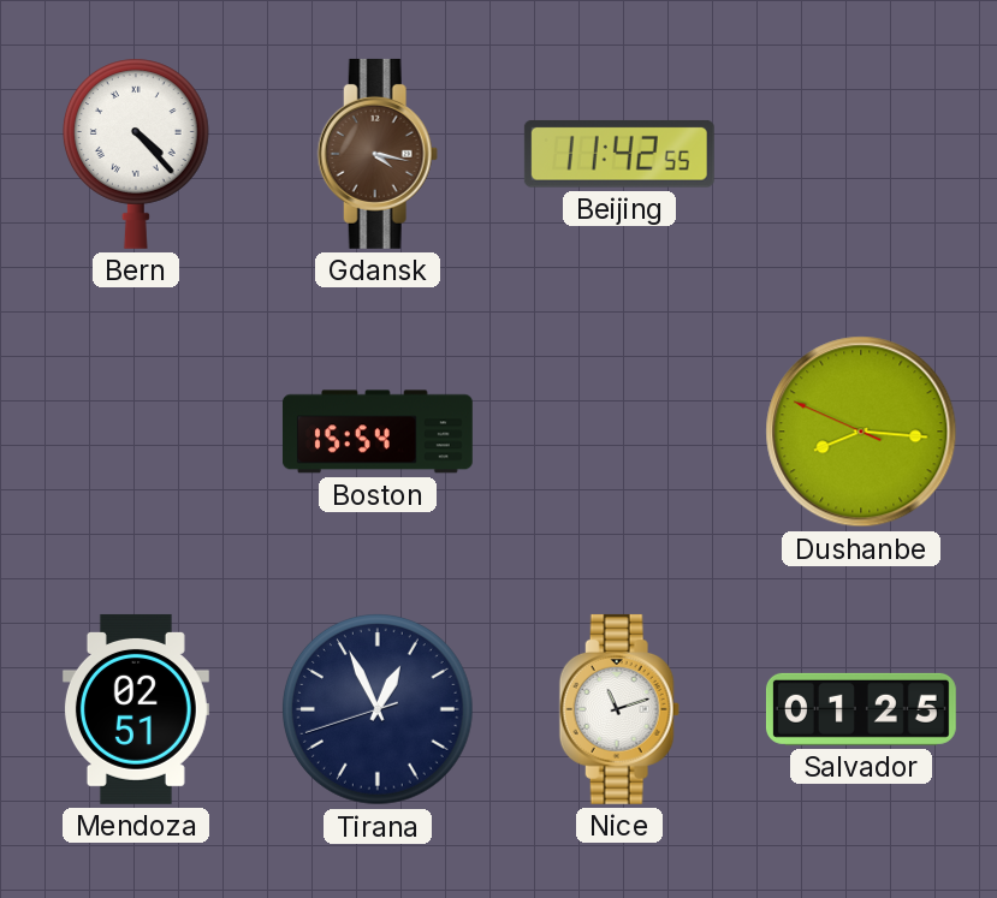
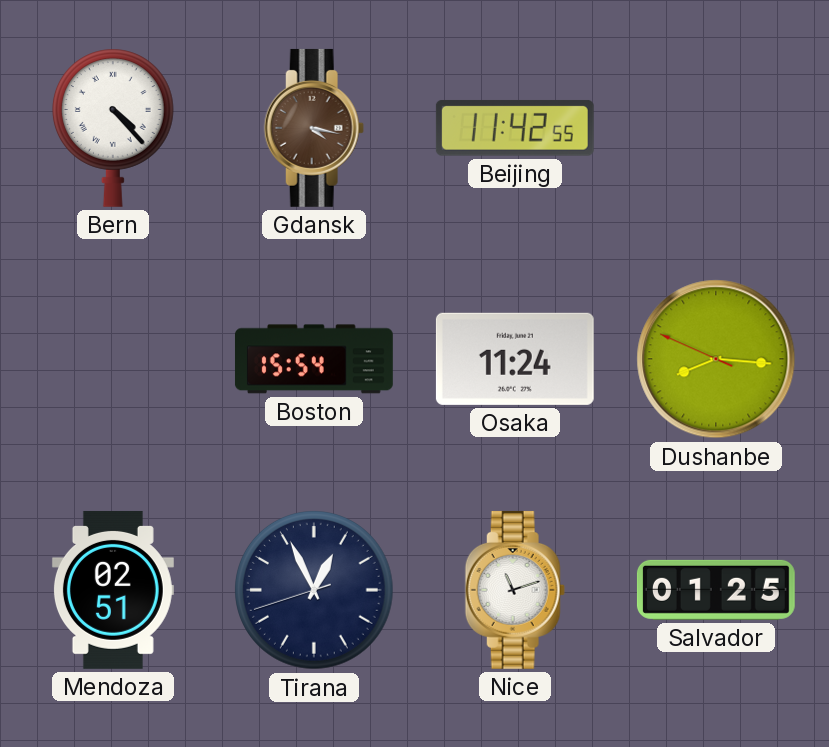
Osaka: none -> 11:24 (515, 359)
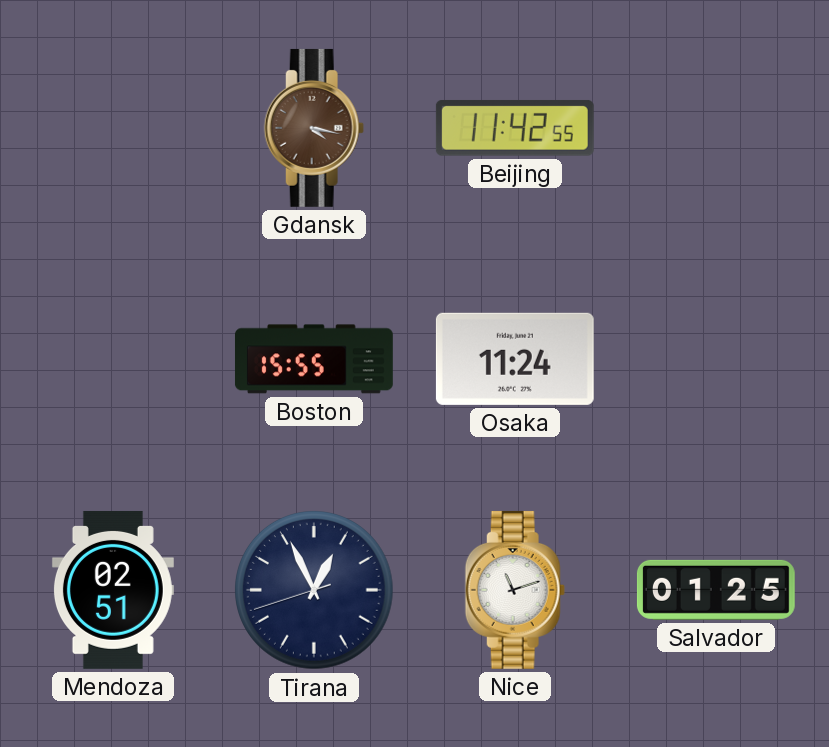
Bern: 4:23 -> none (113, 128)
Boston: 15:54 -> 15:55 (314, 359)
Dushanbe: 8:15 -> none (716, 359)
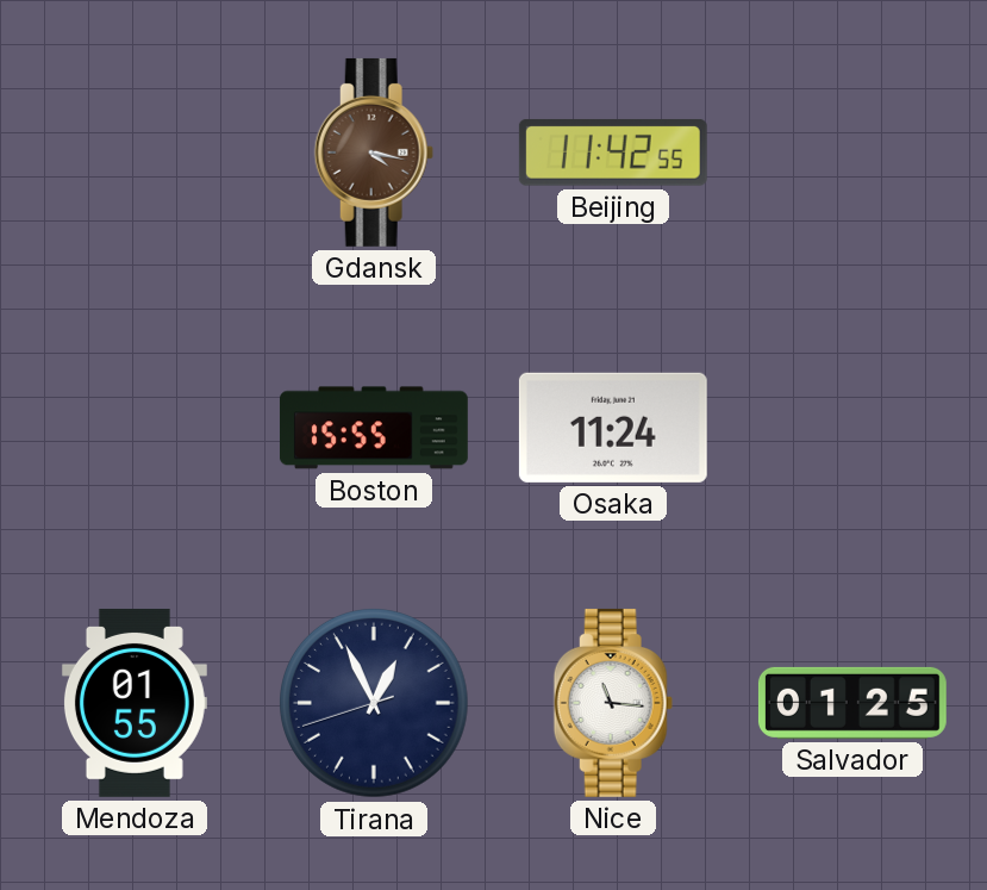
Mendoza: 02:51 -> 01:55 (135, 703)
Nice: 11:12 -> 11:16 (613, 703)
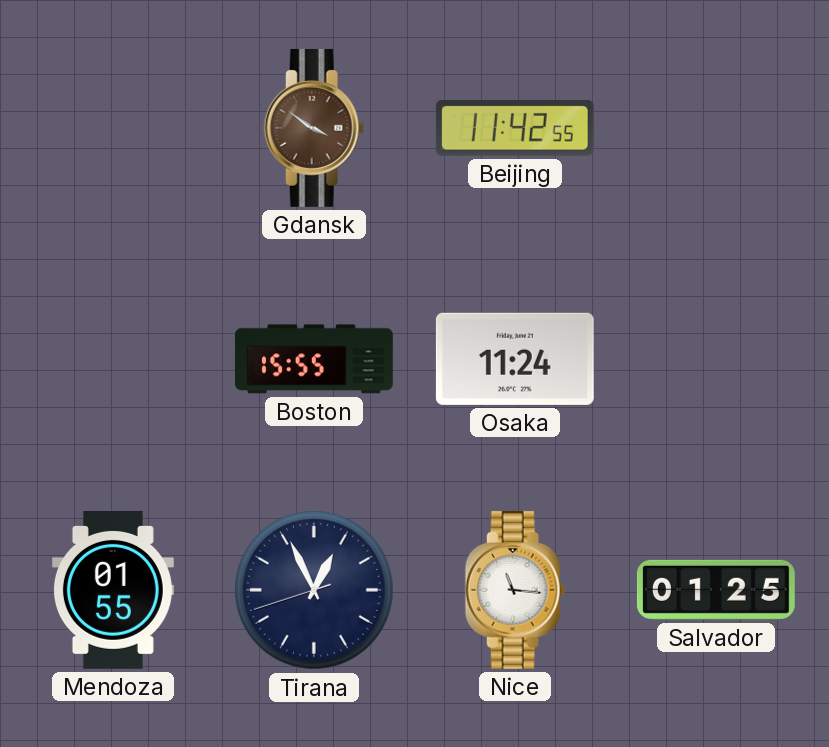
Gdansk: 4:17 -> 3:51 (314, 128)
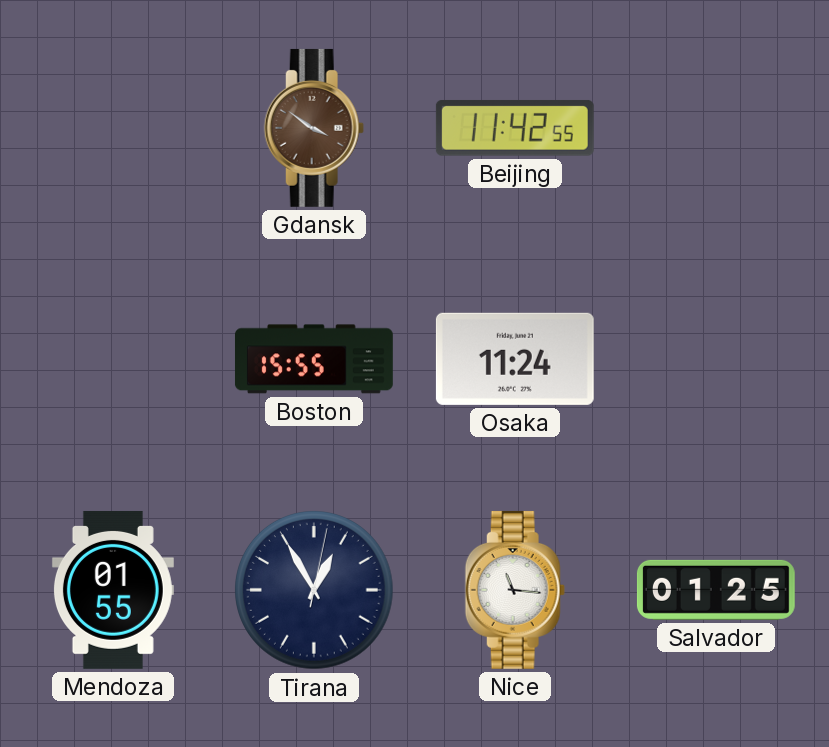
Tirana: 12:55:42 -> 12:55:02 (315, 591)
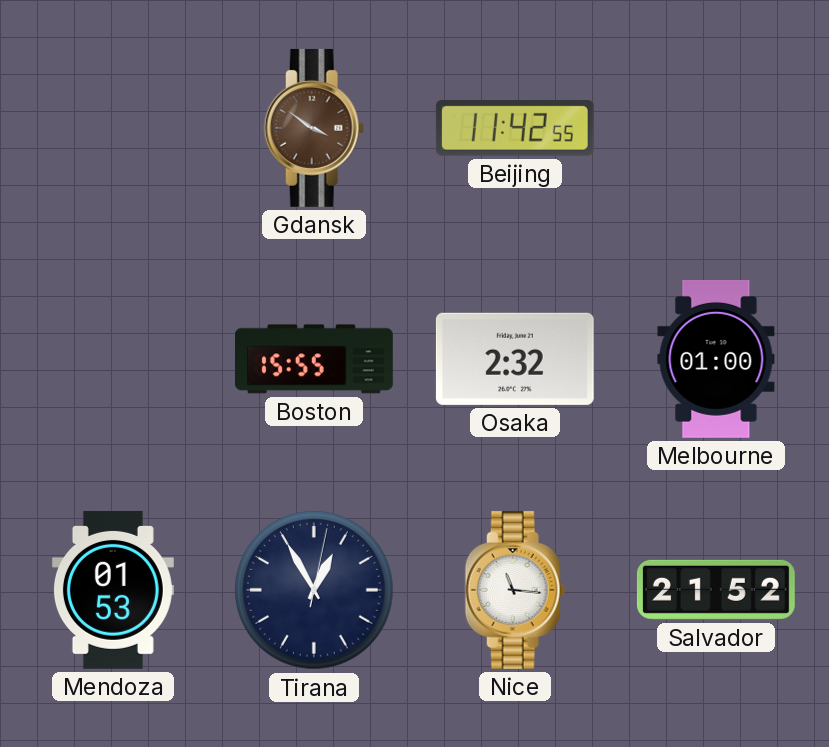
Osaka: 11:24 -> 2:32 (515, 359)
Melbourne: none -> 01:00 (716, 359)
Mendoza: 01:55 -> 01:53 (113, 590)
Salvador: 01:25 -> 21:52 (716, 590)
